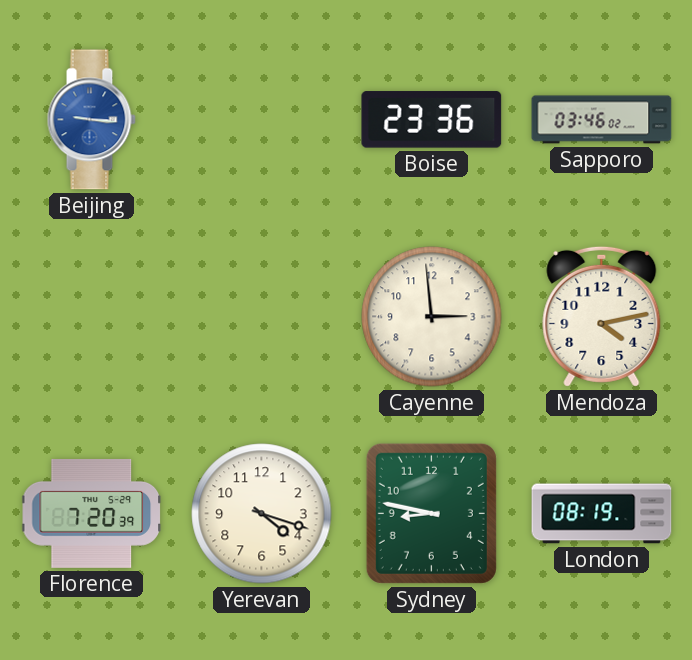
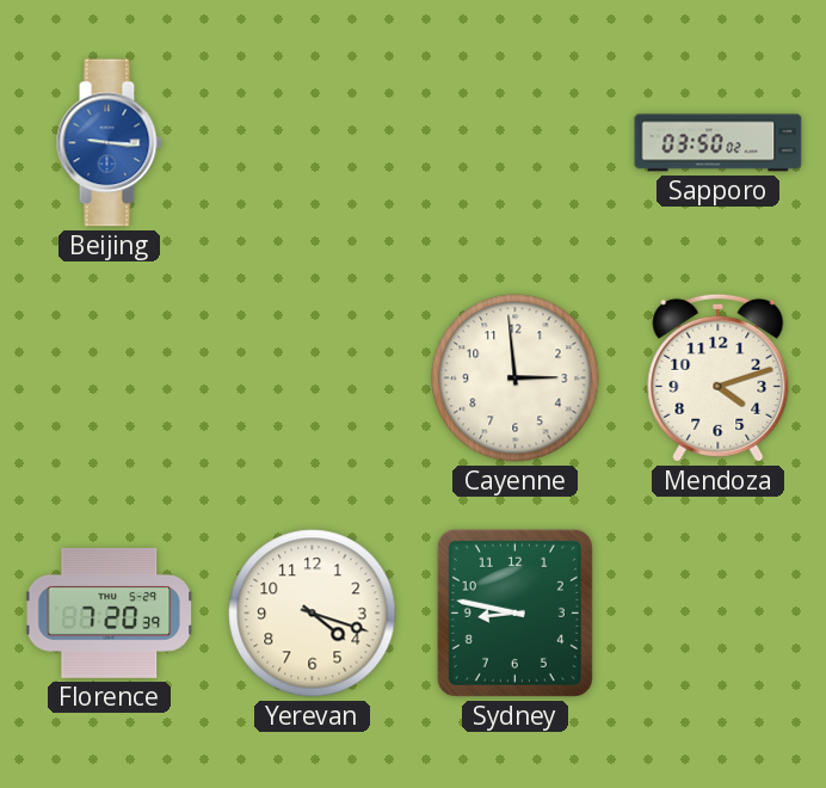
Boise: 23:36 -> none (432, 120)
Sapporo: 03:46 -> 03:50 (719, 143)
Mendoza: 4:13 -> 4:12 (719, 377)
London: 08:19 -> none (602, 514)
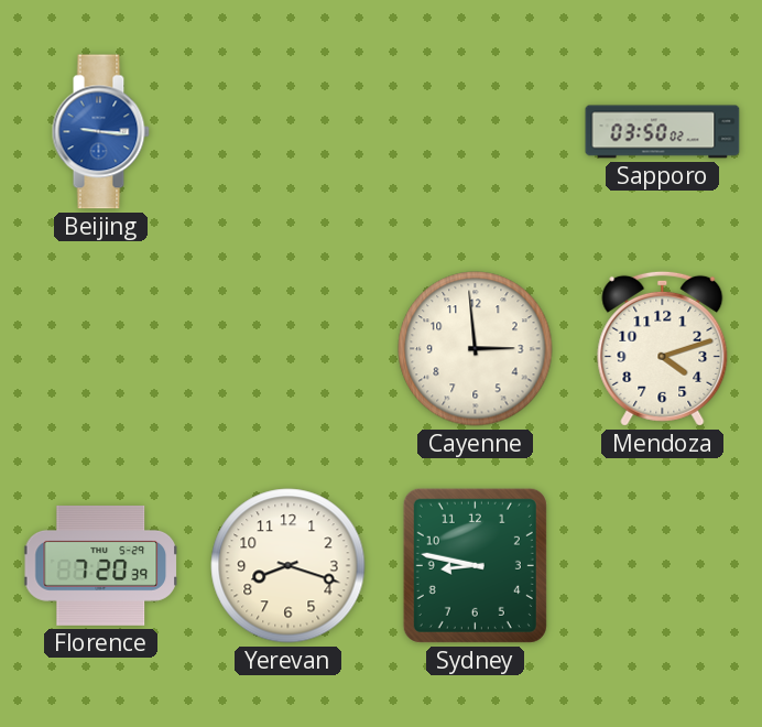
Yerevan: 4:18 -> 8:18 (289, 566)
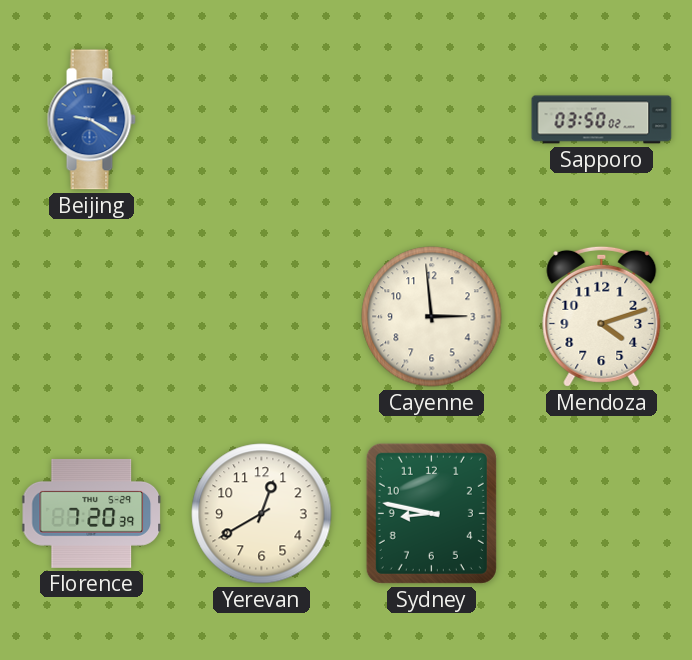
Beijing: 9:16 -> 9:20 (91, 120)
Yerevan: 8:18 -> 12:40 (262, 514)
